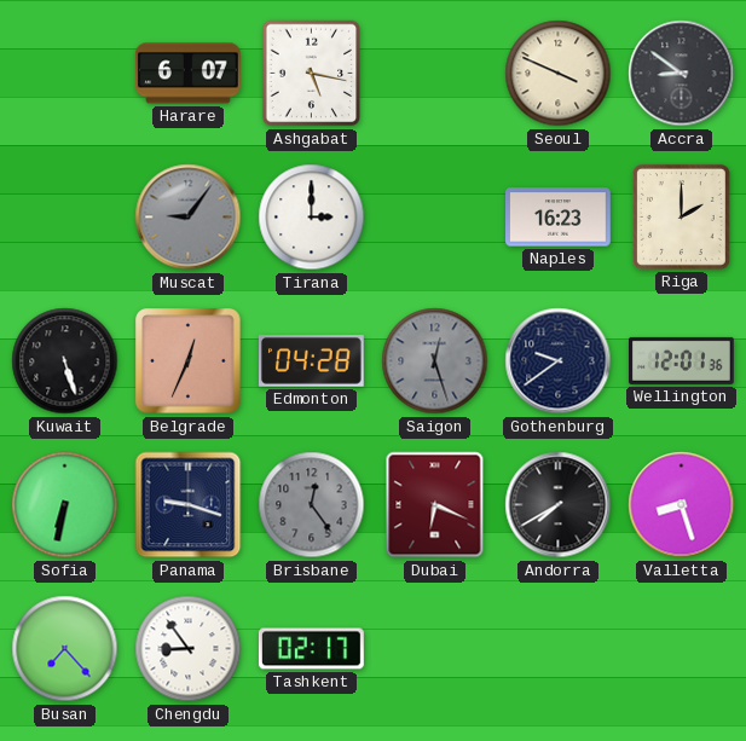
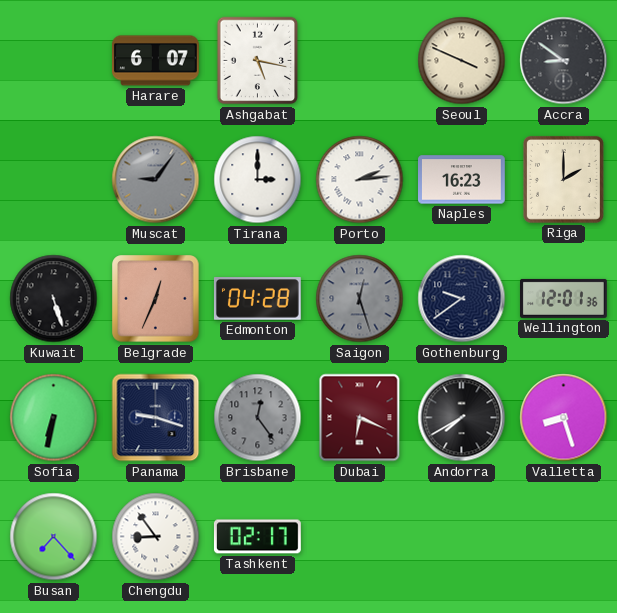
Porto: none -> 2:14 (360, 180)
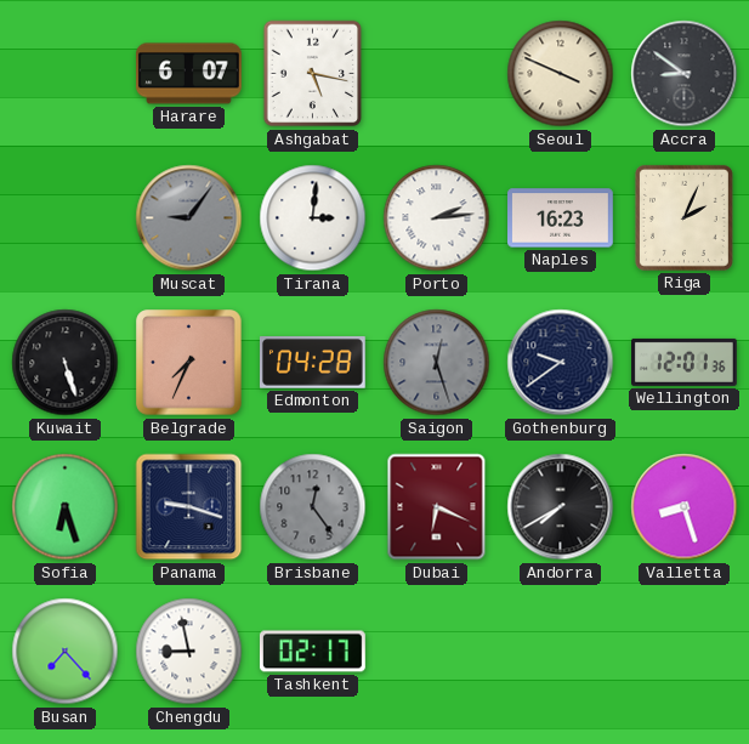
Tirana: 3:00 -> 3:01 (313, 218)
Riga: 2:00 -> 2:04 (683, 217)
Belgrade: 12:34 -> 7:34 (189, 363)
Sofia: 6:32 -> 6:27 (66, 507)
Chengdu: 8:54 -> 8:58 (189, 652)
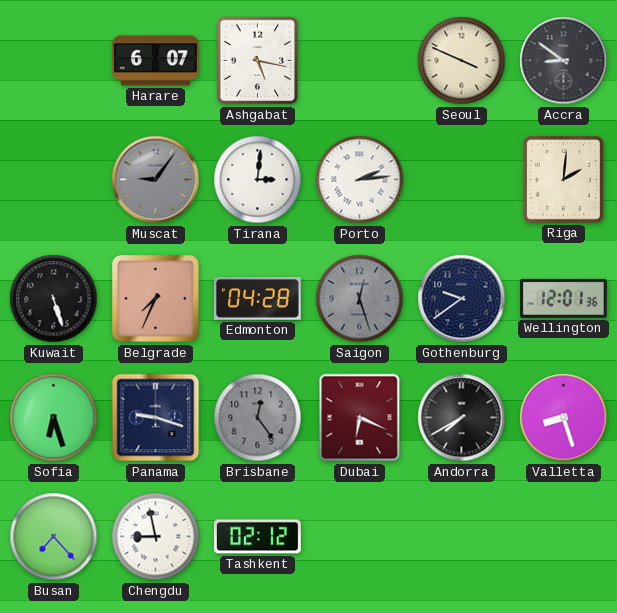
Naples: 16:23 -> none (561, 218)
Riga: 2:04 -> 2:01 (563, 179)
Tashkent: 02:17 -> 02:12 (258, 537)
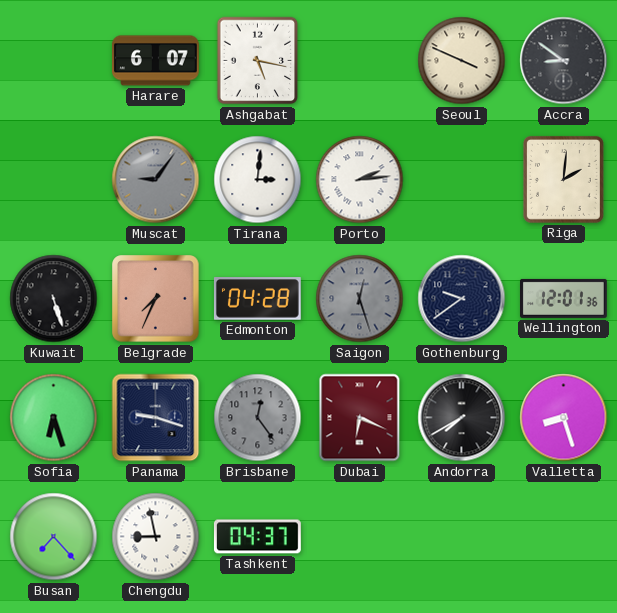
Tashkent: 02:12 -> 04:37 (258, 537)
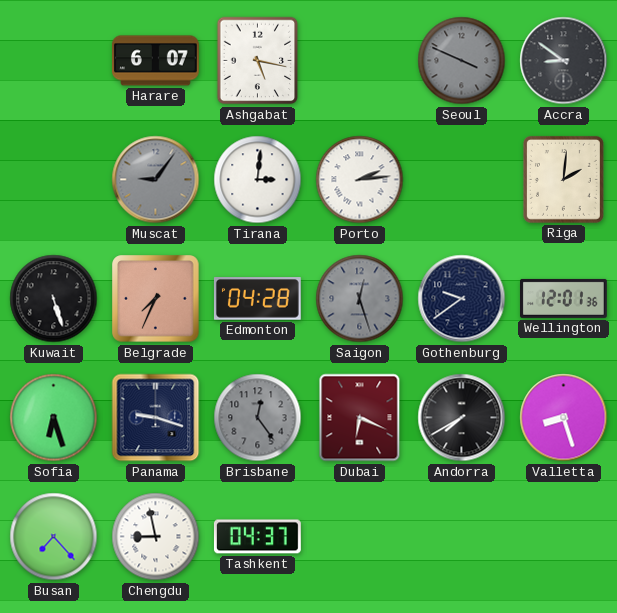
Seoul dial: cream -> grey (462, 61)
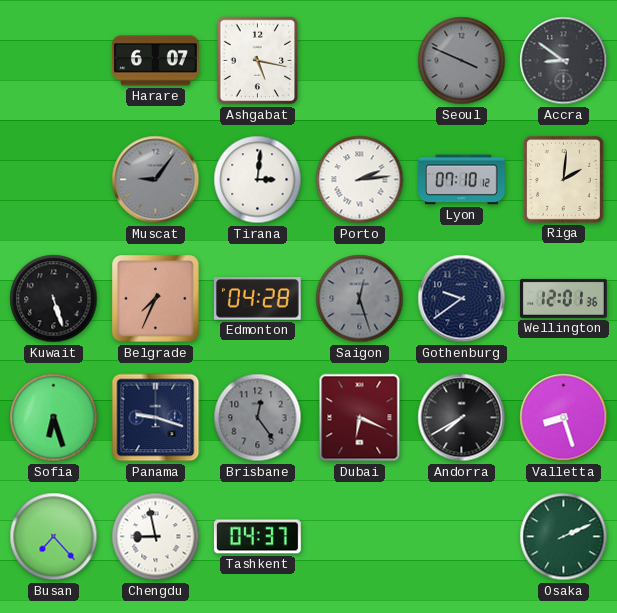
Lyon: none -> 07:10 (462, 180)
Osaka: none -> 2:11 (564, 537)
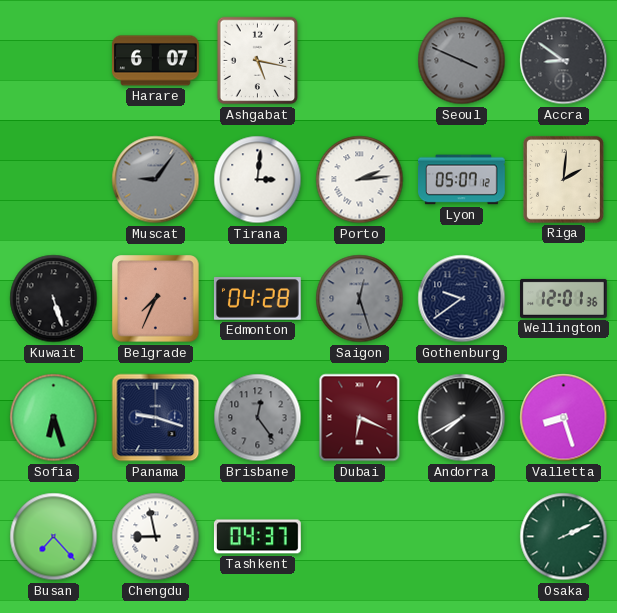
Lyon: 07:10 -> 05:07 (462, 180)
